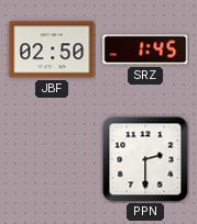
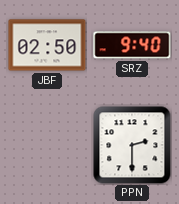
SRZ: 1:45 -> 9:40 (132, 45)
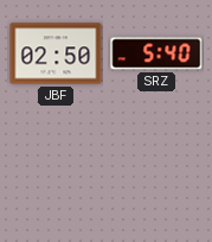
SRZ: 9:40 -> 5:40 (156, 53)
PPN: 2:30 -> none (132, 145)
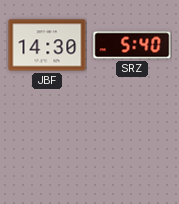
JBF: 02:50 -> 14:30 (47, 45)
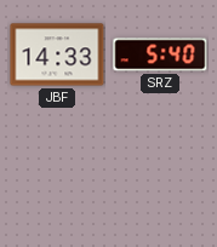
JBF: 14:30 -> 14:33 (57, 54)
